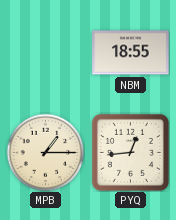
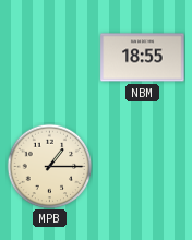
PYQ: 12:44 -> none (130, 152)
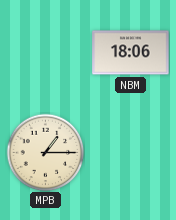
NBM: 18:55 -> 18:06 (131, 53)
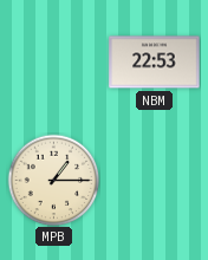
NBM: 18:06 -> 22:53 (155, 63)
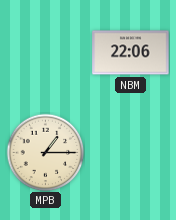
NBM: 22:53 -> 22:06 (131, 53)
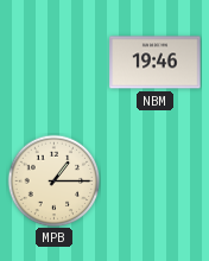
NBM: 22:06 -> 19:46 (156, 63)
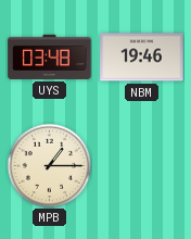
UYS: none -> 03:48 (50, 56)
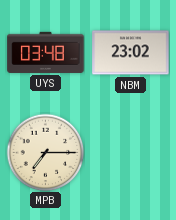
NBM: 19:46 -> 23:02 (131, 53)
MPB: 1:15 -> 7:15 (45, 152)
